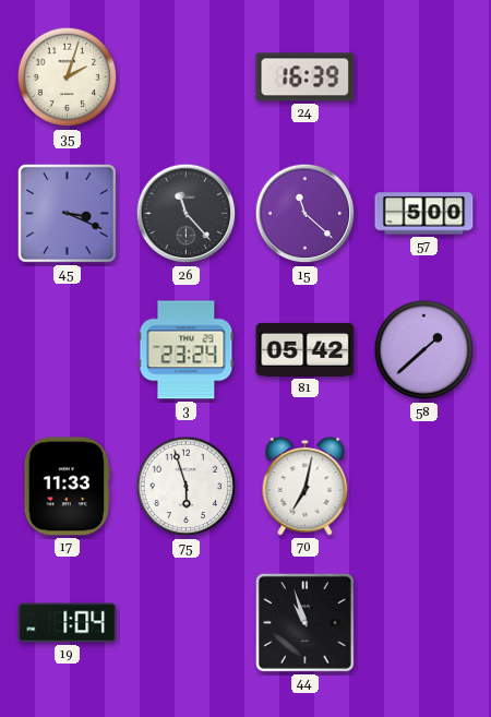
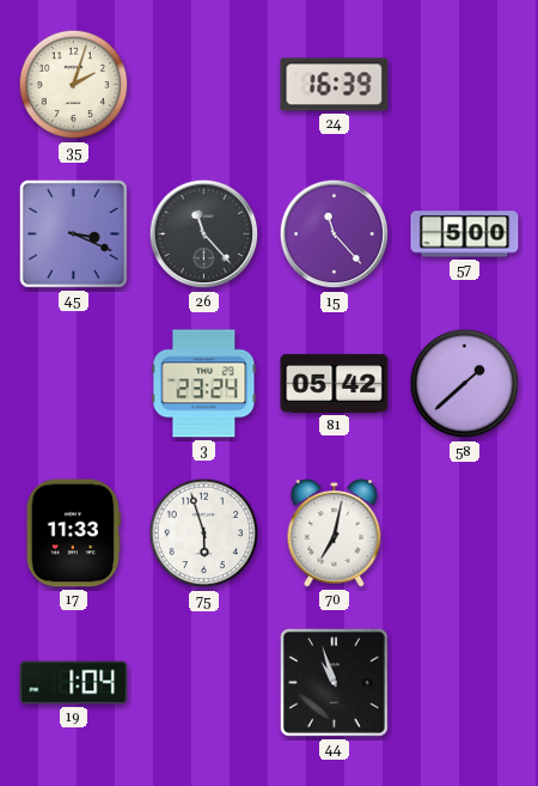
15: 11:22 -> 11:23 (335, 234)
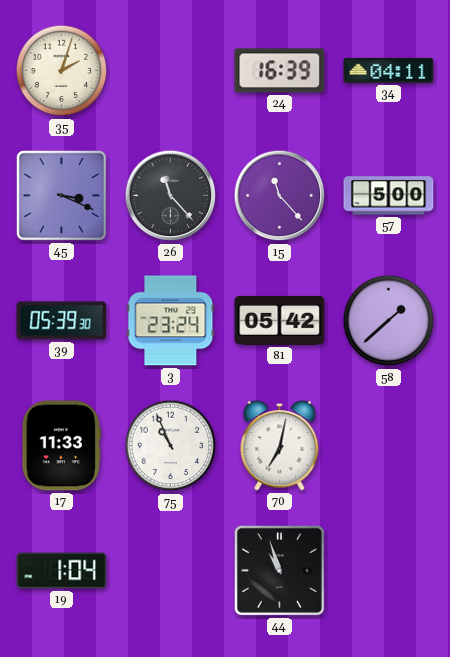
34: none -> 04:11 (389, 70)
39: none -> 05:39 (62, 321)
75: 5:57 -> 10:56 (171, 446)
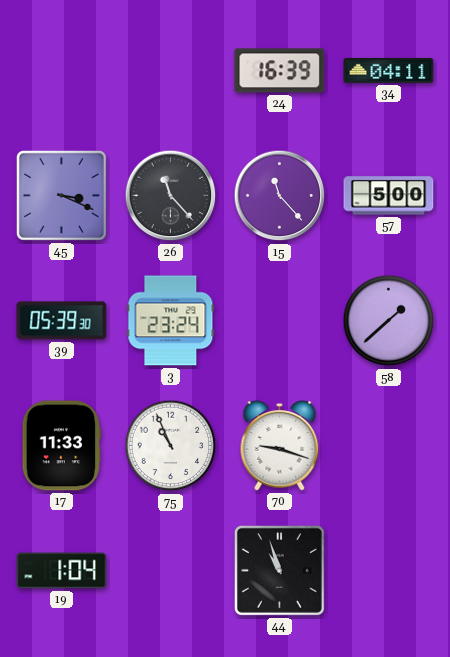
35: 2:03 -> none (62, 71)
81: 05:42 -> none (280, 320)
70: 7:02 -> 9:18 (280, 446)
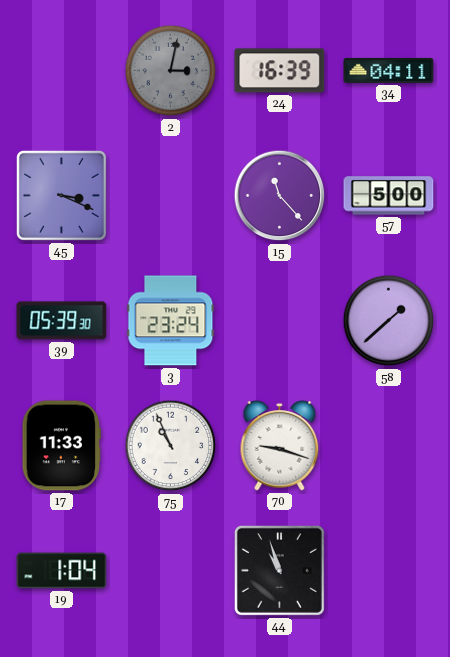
2: none -> 3:02 (171, 71)
26: 11:23 -> none (171, 196)
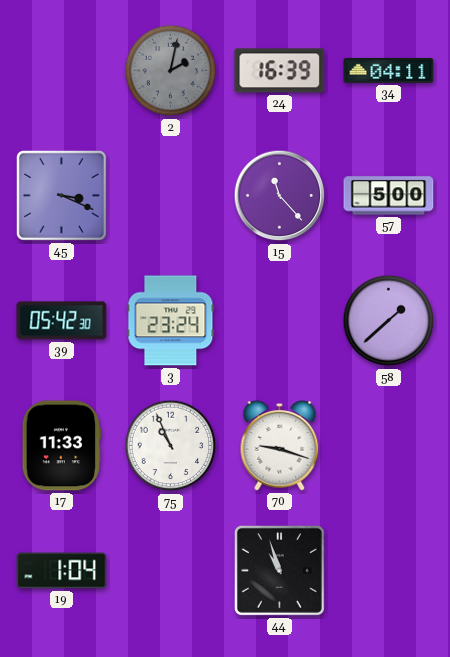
2: 3:02 -> 2:02 (171, 71)
39: 05:39 -> 05:42 (62, 321)
